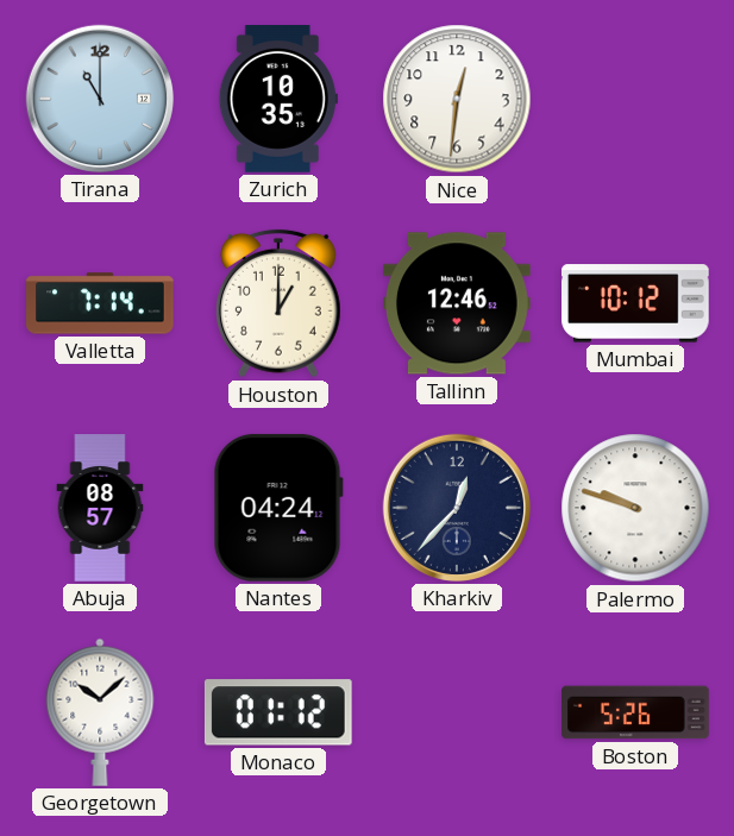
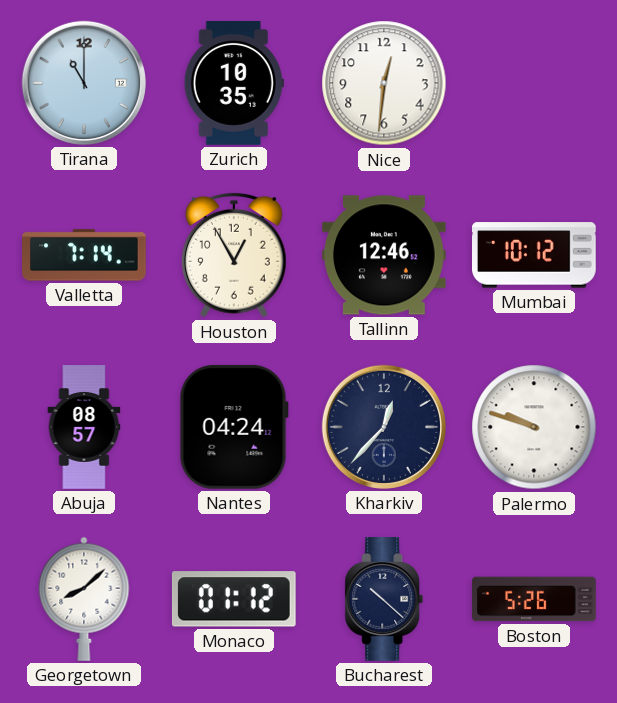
Houston: 1:00 -> 12:55 (234, 255)
Georgetown: 10:08 -> 8:08 (84, 599)
Bucharest: none -> 10:22 (384, 600)
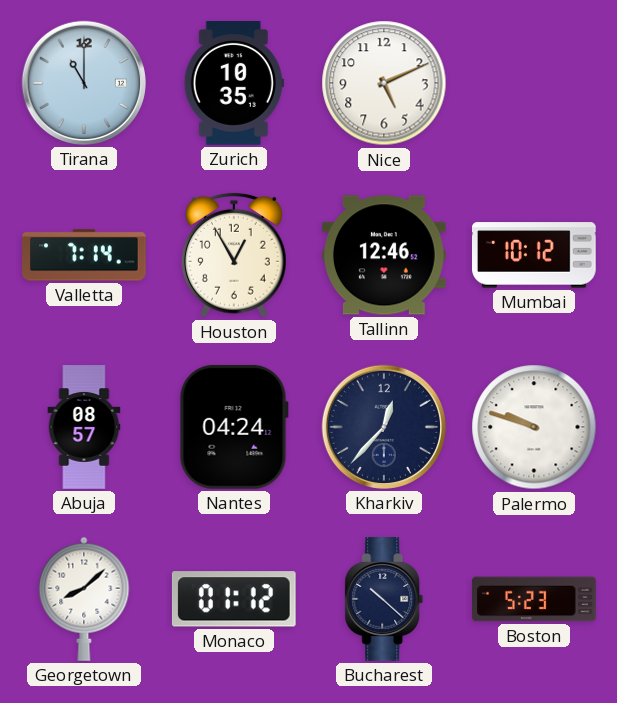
Nice: 12:31 -> 5:11 (384, 83)
Boston: 5:26 -> 5:23 (534, 599)
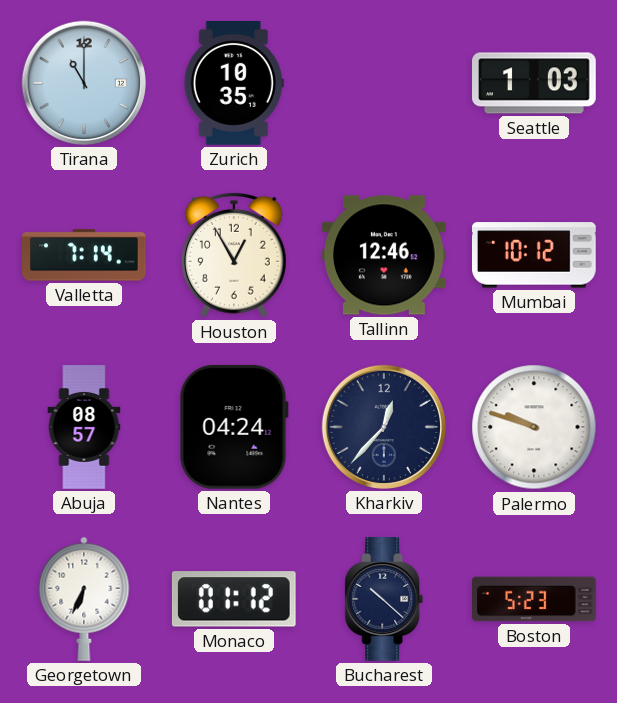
Nice: 5:11 -> none (384, 83)
Seattle: none -> 1:03 (534, 83)
Georgetown: 8:08 -> 6:34 (84, 599)
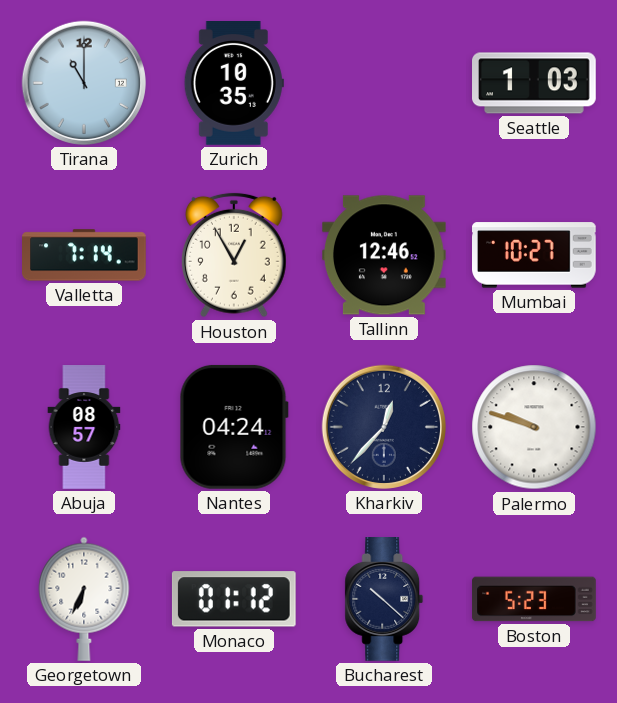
Mumbai: 10:12 -> 10:27 (535, 255)
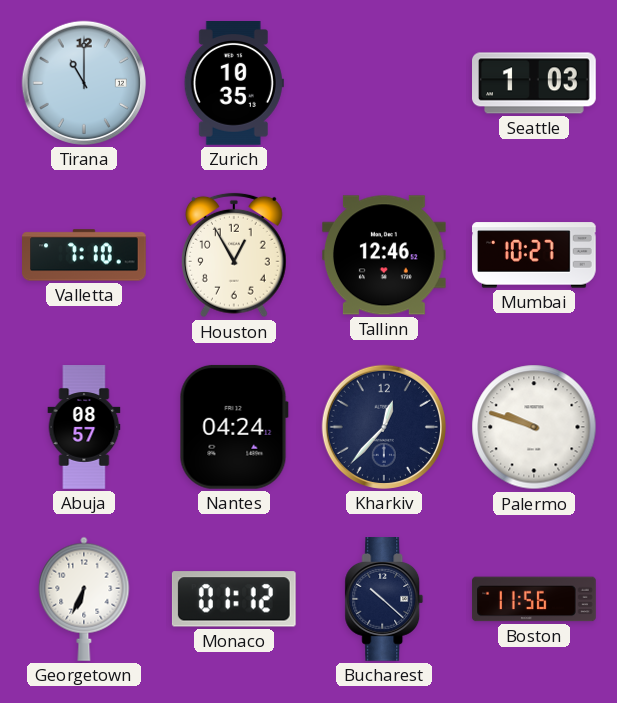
Valletta: 7:14 -> 7:10 (85, 255)
Boston: 5:23 -> 11:56 (534, 599)
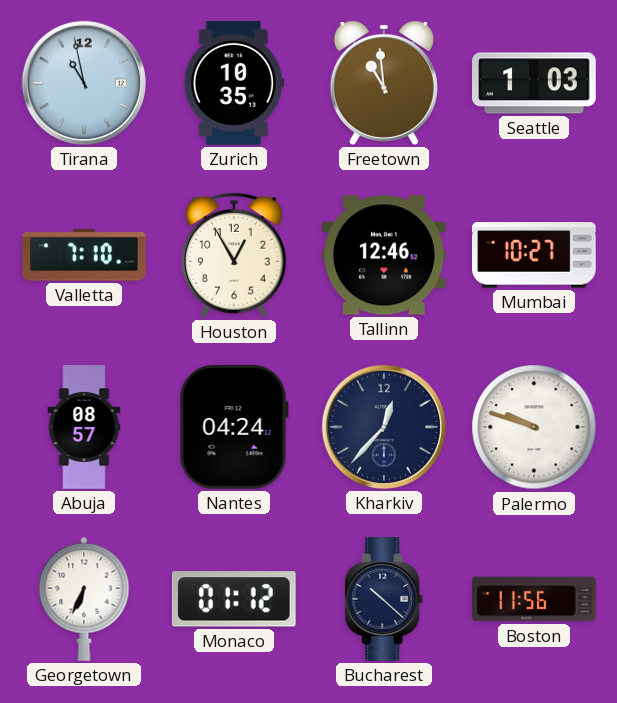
Tirana: 11:00 -> 10:58 (84, 83)
Freetown: none -> 10:59 (384, 83)
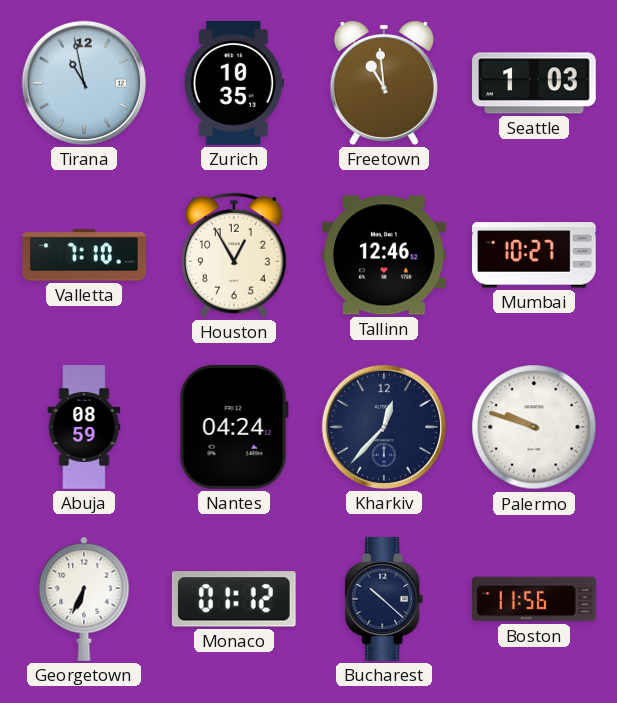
Abuja: 08:57 -> 08:59 (84, 427)
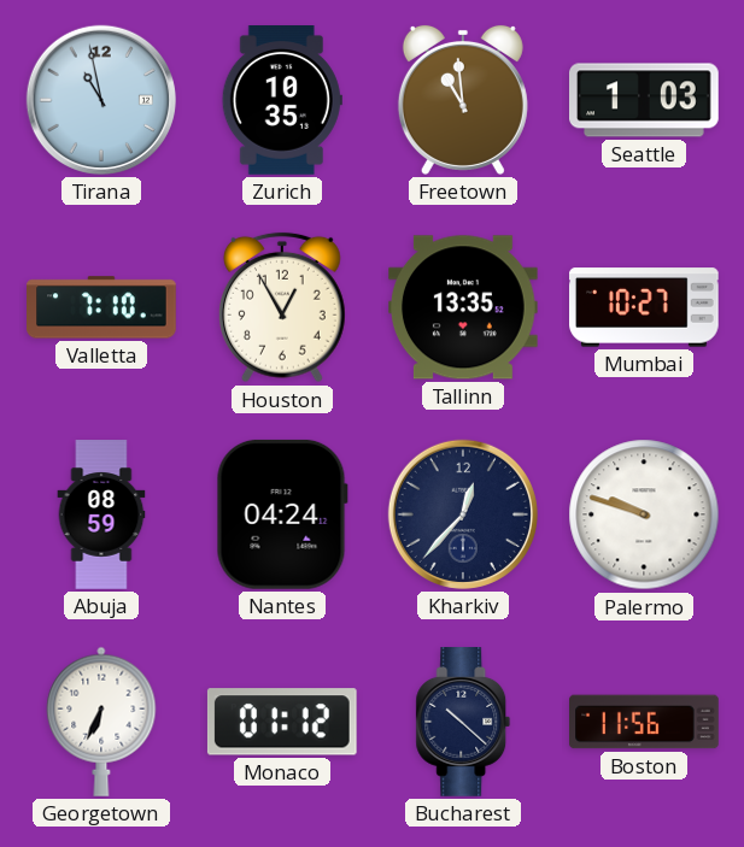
Tallinn: 12:46 -> 13:35 (464, 307)
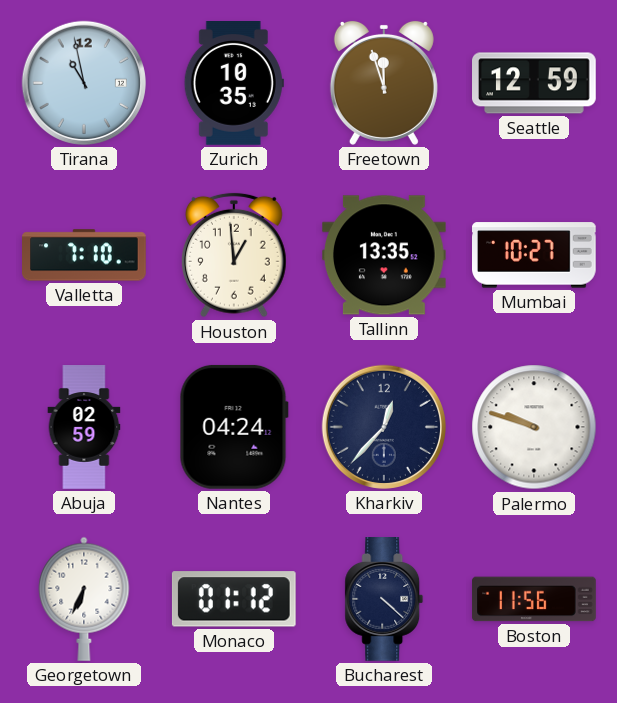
Freetown: 10:59 -> 11:57 (384, 83)
Seattle: 1:03 -> 12:59 (534, 83)
Houston: 12:55 -> 12:59 (234, 255)
Abuja: 08:59 -> 02:59 (84, 427)
Bucharest: 10:22 -> 4:22 (384, 600)
